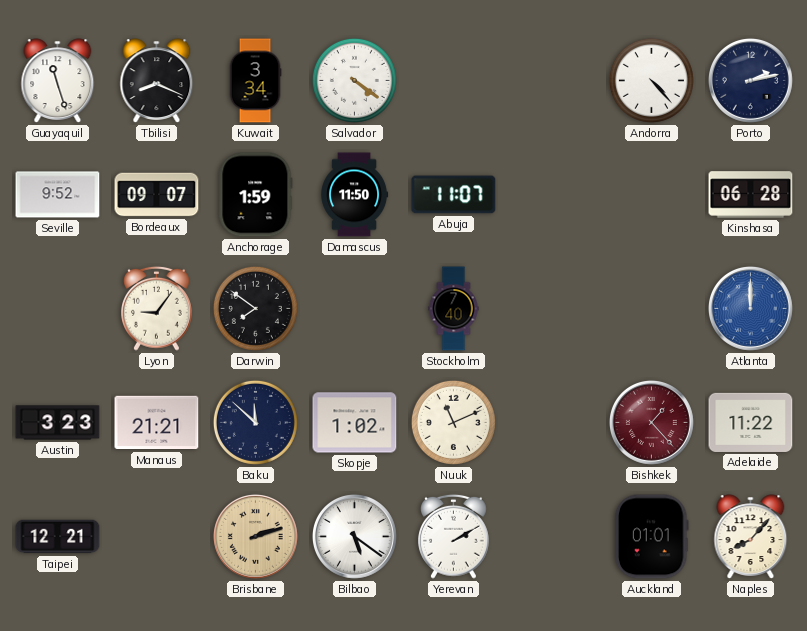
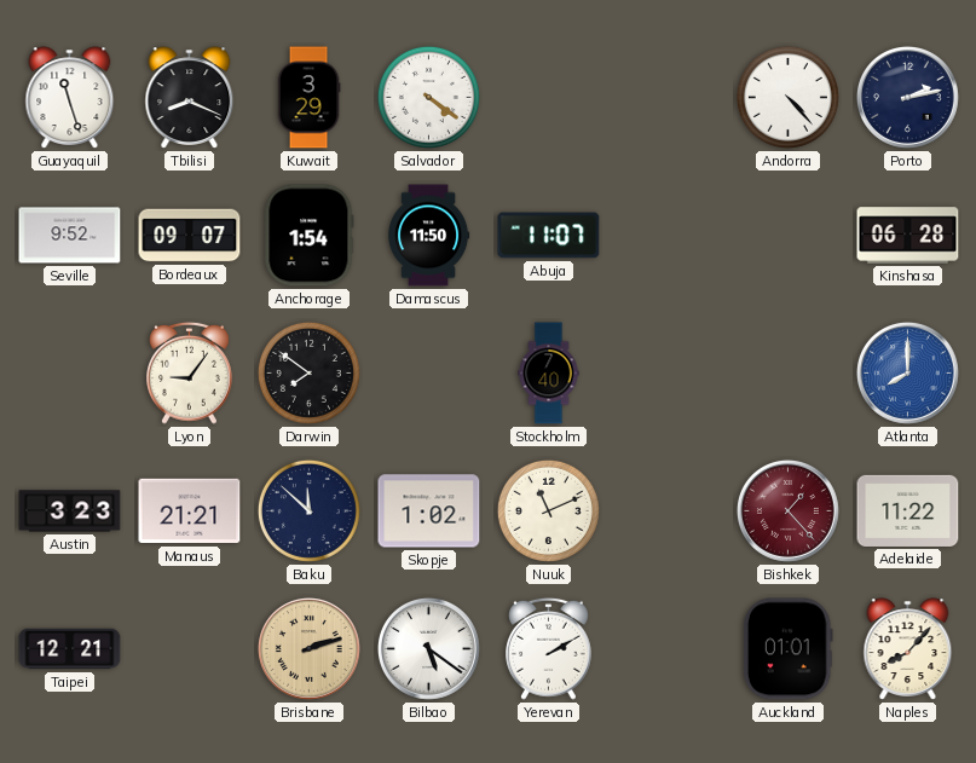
Kuwait: 3:34 -> 3:29 (308, 98)
Anchorage: 1:59 -> 1:54 (310, 236)
Atlanta: 12:00 -> 8:00 (907, 372)
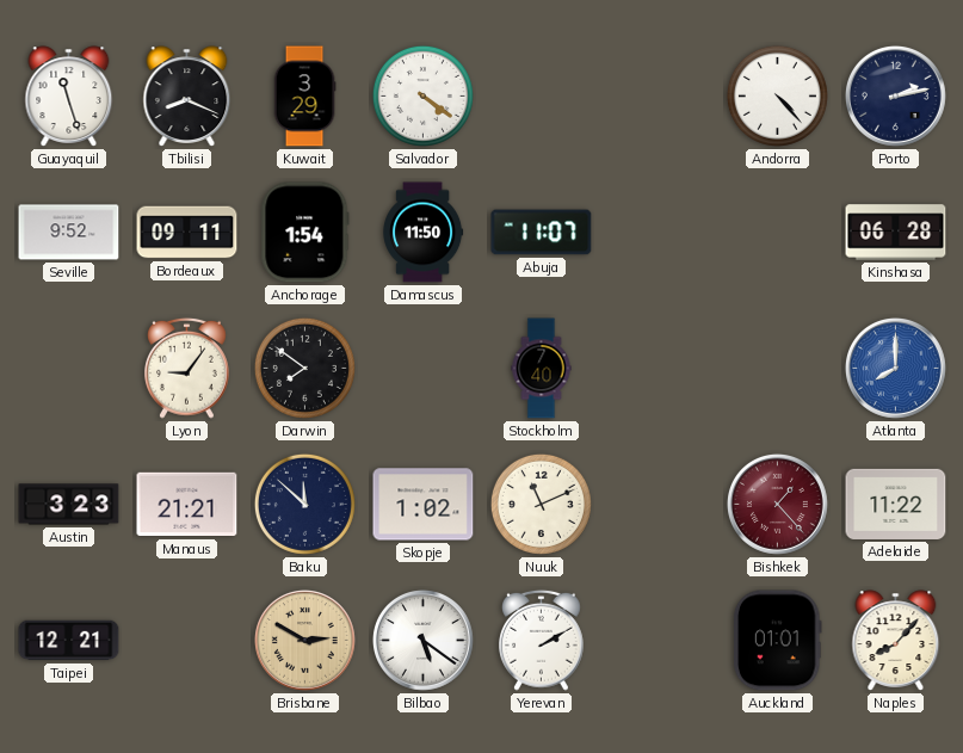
Bordeaux: 09:07 -> 09:11 (187, 233)
Brisbane: 2:12 -> 2:50 (304, 640)
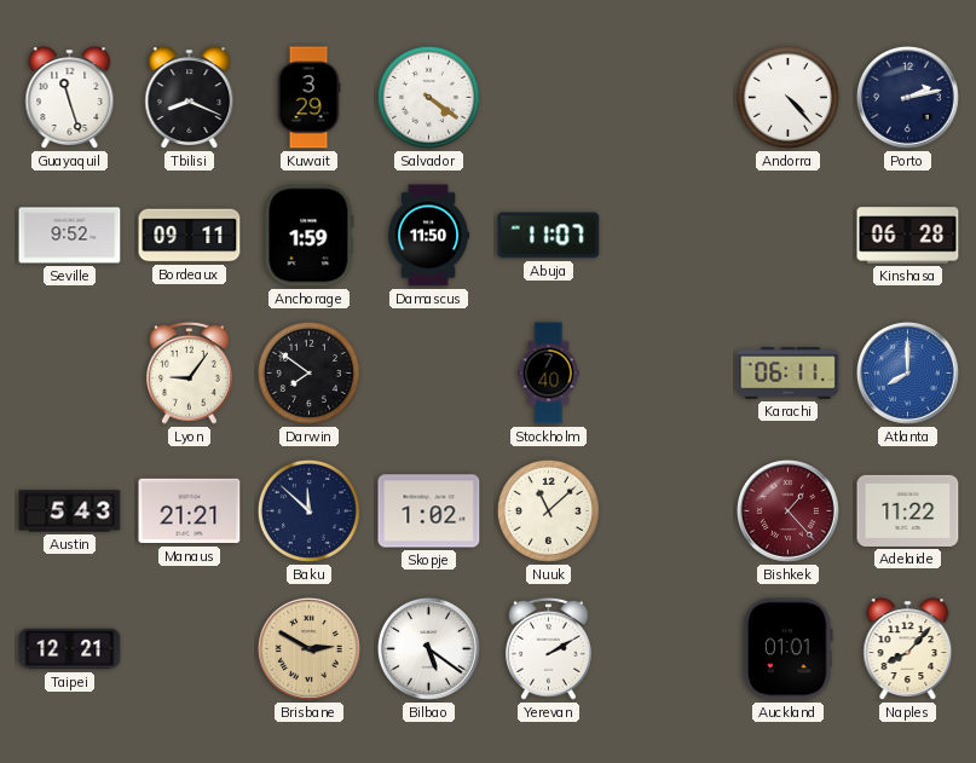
Anchorage: 1:54 -> 1:59 (310, 236)
Karachi: none -> 06:11 (789, 374)
Austin: 3:23 -> 5:43 (70, 511)
Nuuk: 11:11 -> 11:08 (548, 510)
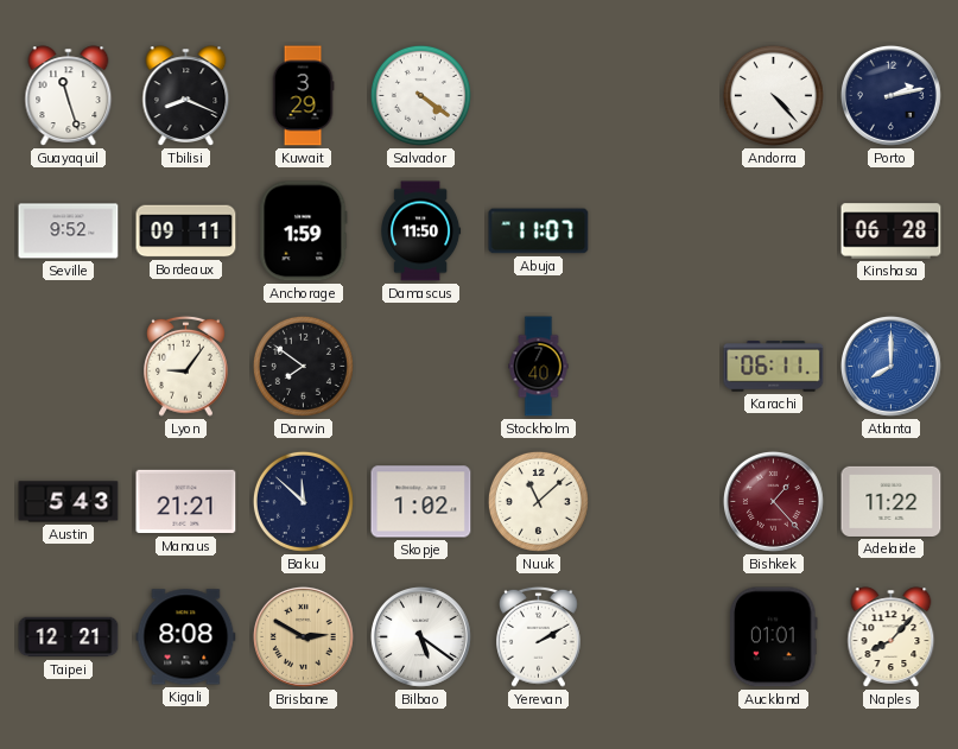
Kigali: none -> 8:08 (186, 637)
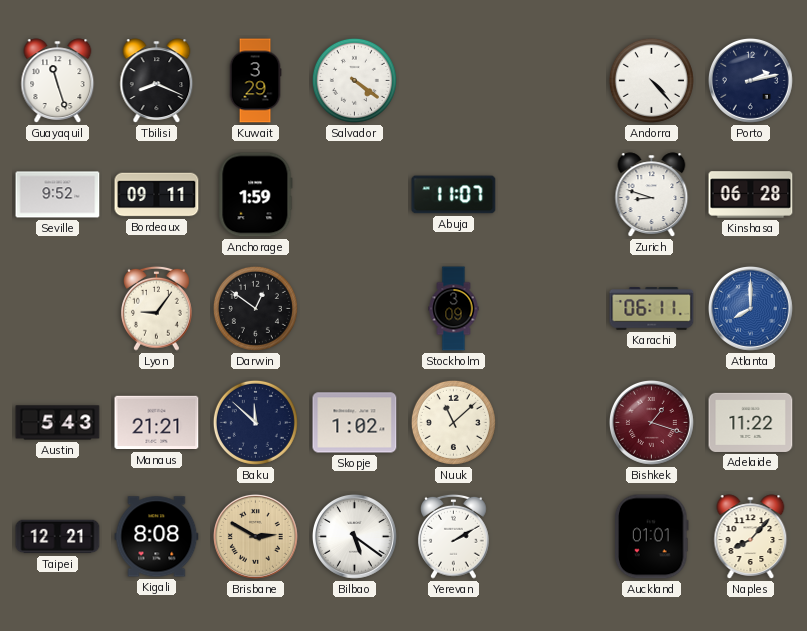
Damascus: 11:50 -> none (421, 231)
Zurich: none -> 8:48 (652, 195)
Darwin: 7:51 -> 12:51 (255, 308)
Stockholm: 7:40 -> 3:09 (454, 309)
Bishkek: 1:23 -> 1:18 (651, 422)
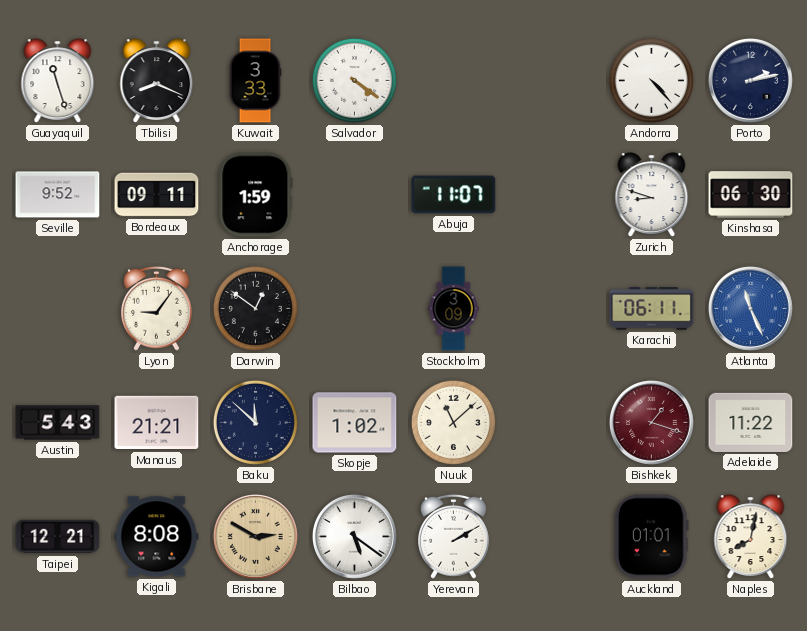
Kuwait: 3:29 -> 3:33 (255, 81)
Kinshasa: 06:28 -> 06:30 (751, 195)
Atlanta: 8:00 -> 11:26 (750, 308)
Naples: 8:07 -> 8:02 (751, 537)
